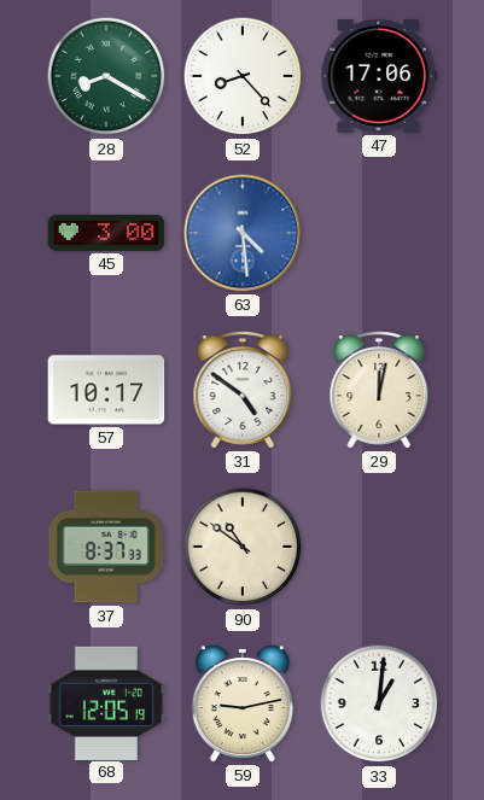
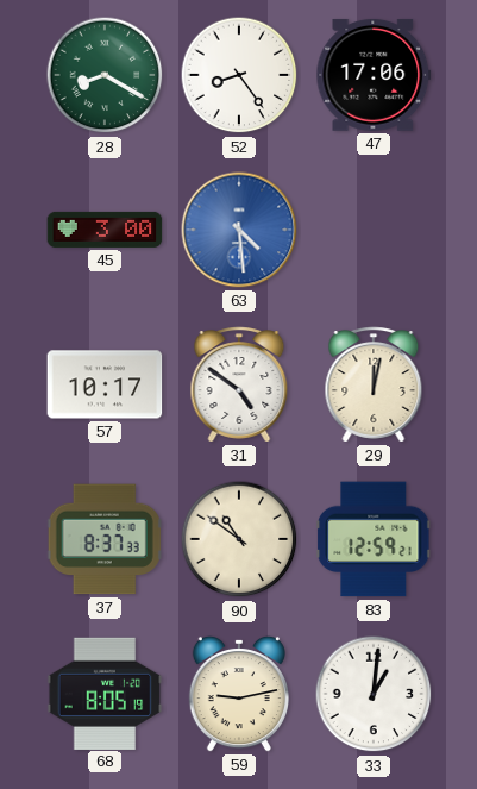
52: 8:23 -> 8:24 (239, 75)
83: none -> 12:59 (374, 539)
68: 12:05 -> 8:05 (105, 693)
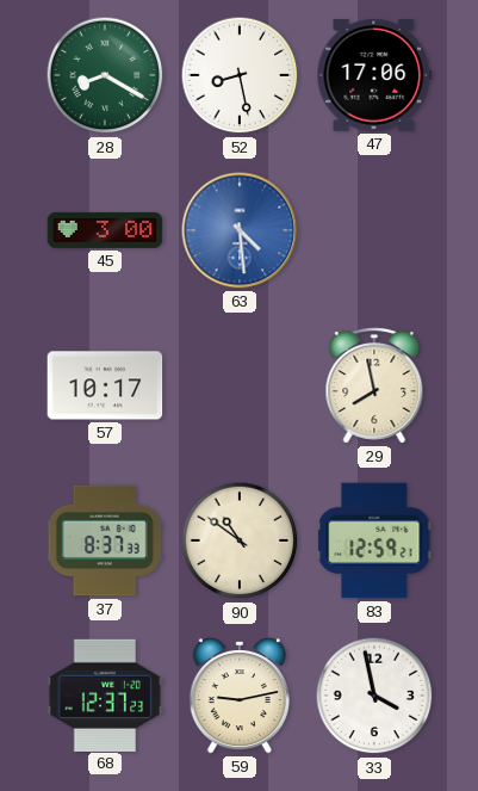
52: 8:24 -> 8:28 (240, 75)
31: 4:51 -> none (239, 384)
29: 12:02 -> 7:58 (374, 385)
68: 8:05 -> 12:37 (105, 694)
33: 1:01 -> 3:58 (374, 696)
